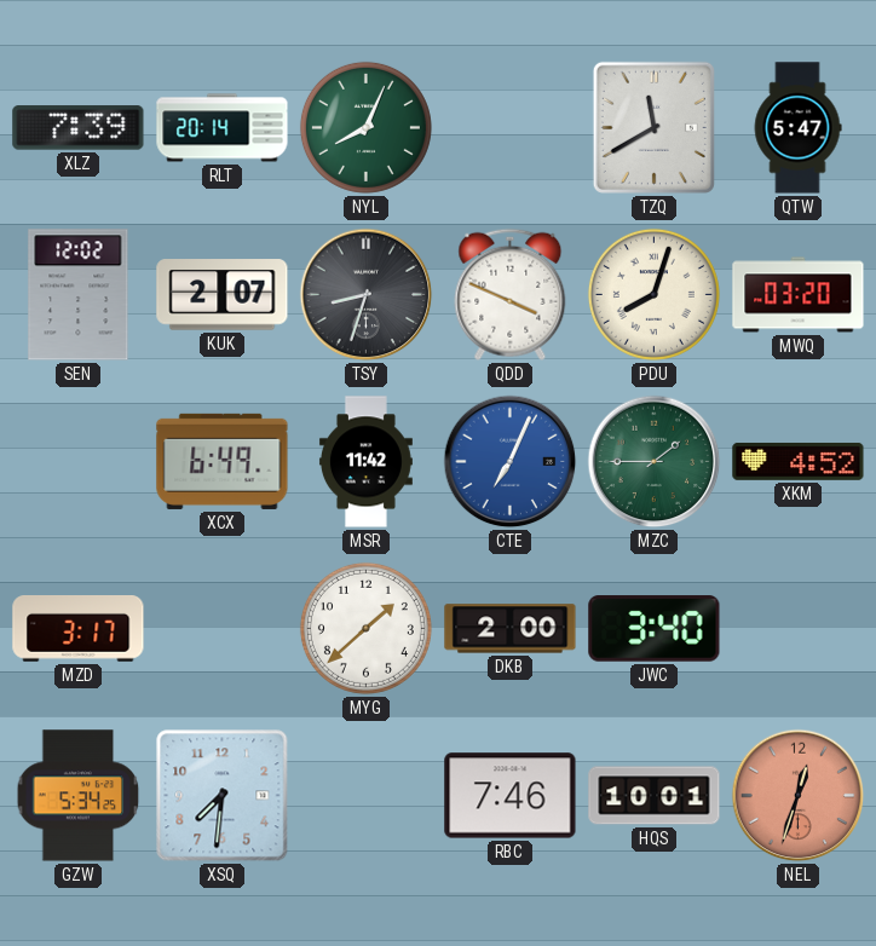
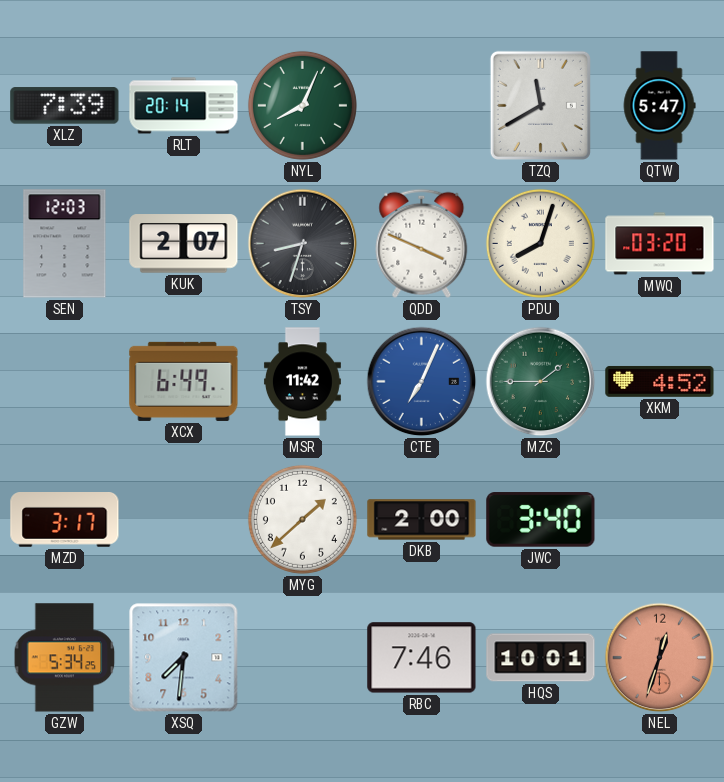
SEN: 12:02 -> 12:03 (65, 244)
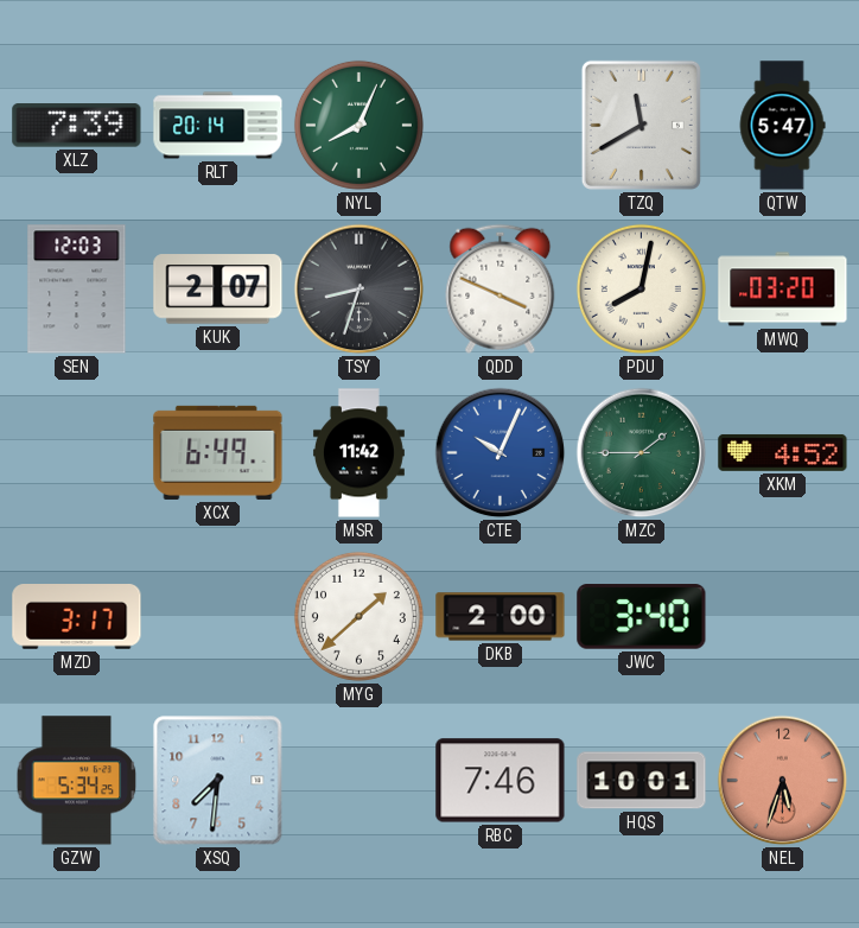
PDU: 8:03 -> 8:02 (641, 288)
CTE: 7:04 -> 10:04 (501, 453)
NEL: 12:33 -> 5:33 (783, 781)
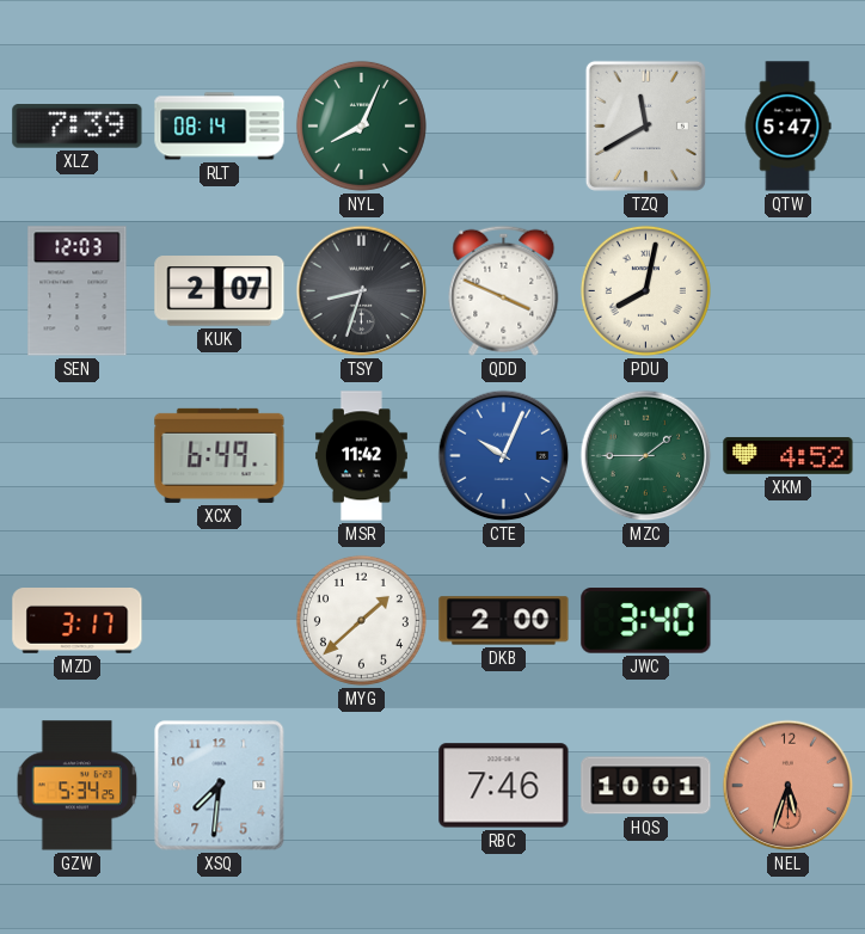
RLT: 20:14 -> 08:14 (220, 127)
MWQ: 03:20 -> none (783, 290)
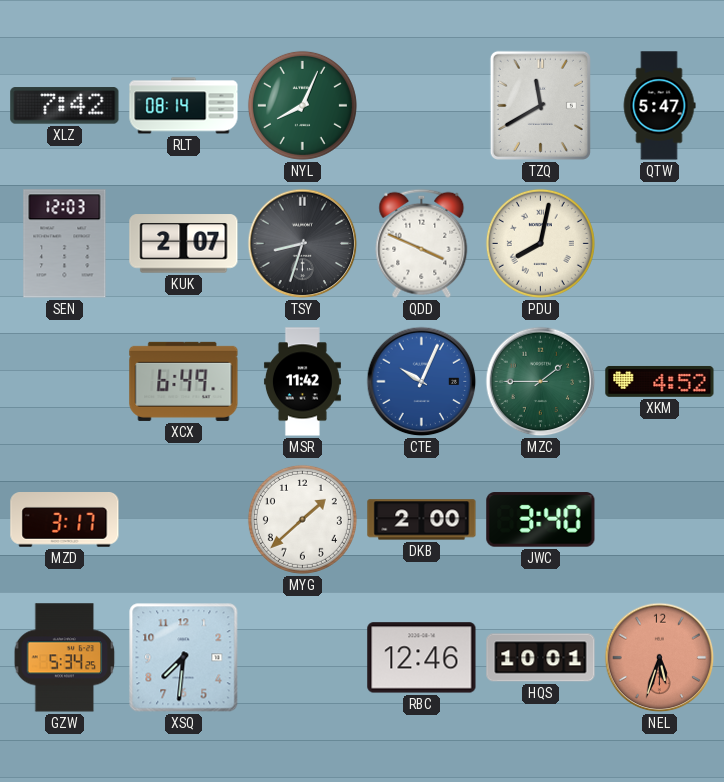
XLZ: 7:39 -> 7:42 (65, 106)
RBC: 7:46 -> 12:46 (422, 658)
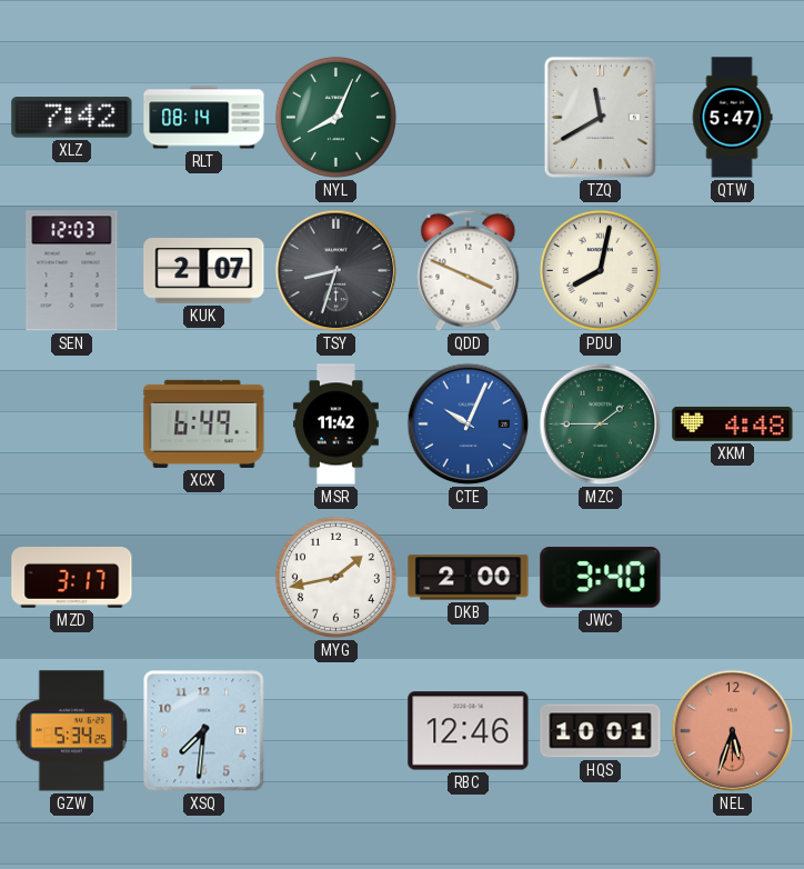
XKM: 4:52 -> 4:48 (733, 423)
MYG: 1:38 -> 1:43 (335, 577)
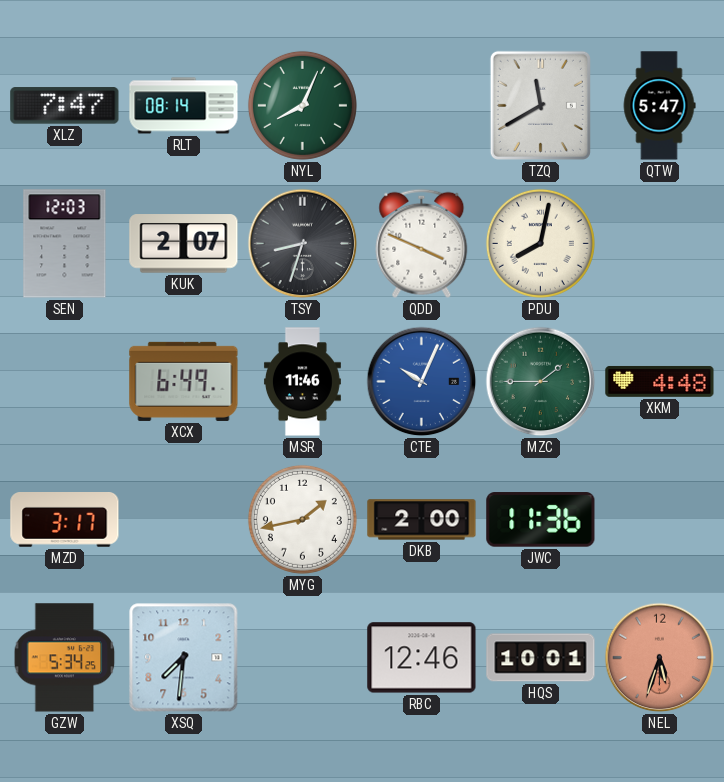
XLZ: 7:42 -> 7:47 (65, 106)
MSR: 11:42 -> 11:46 (302, 382)
JWC: 3:40 -> 11:36 (541, 520)
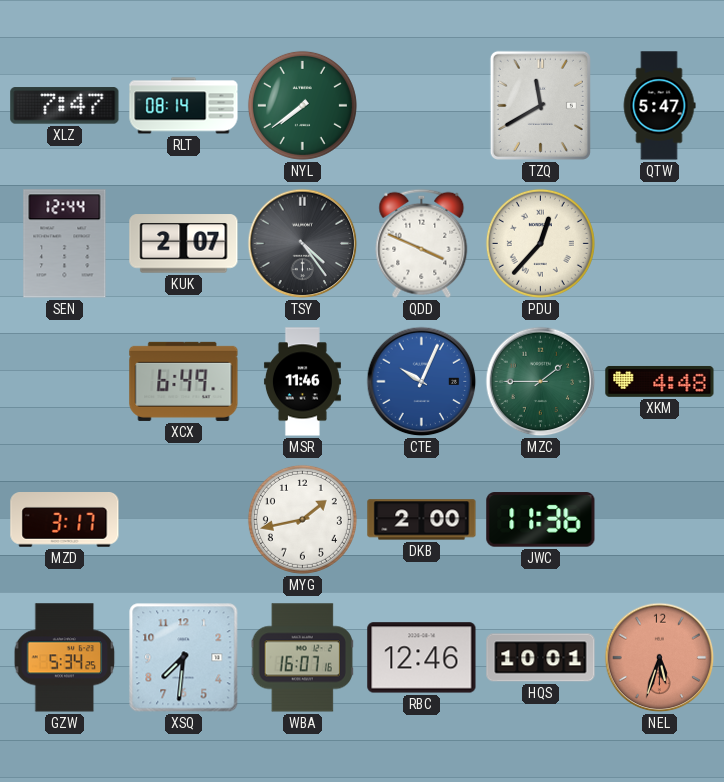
NYL: 8:04 -> 7:39 (302, 105)
SEN: 12:03 -> 12:44 (65, 244)
TSY: 8:33 -> 4:24 (303, 244)
PDU: 8:02 -> 12:37 (540, 243)
WBA: none -> 16:07 (302, 658)
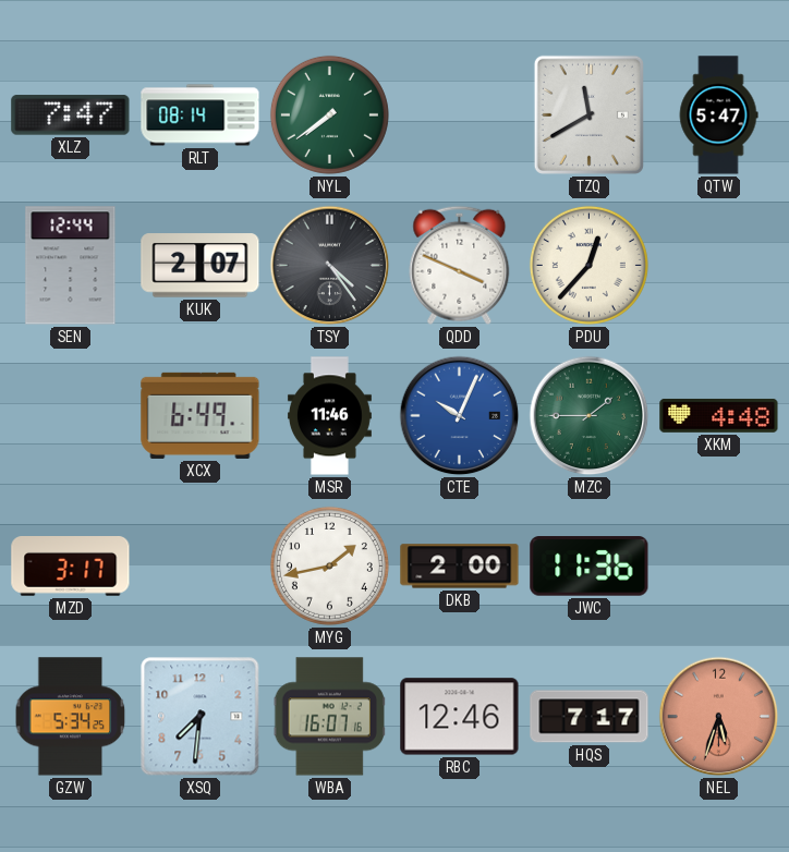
HQS: 10:01 -> 7:17 (590, 717)
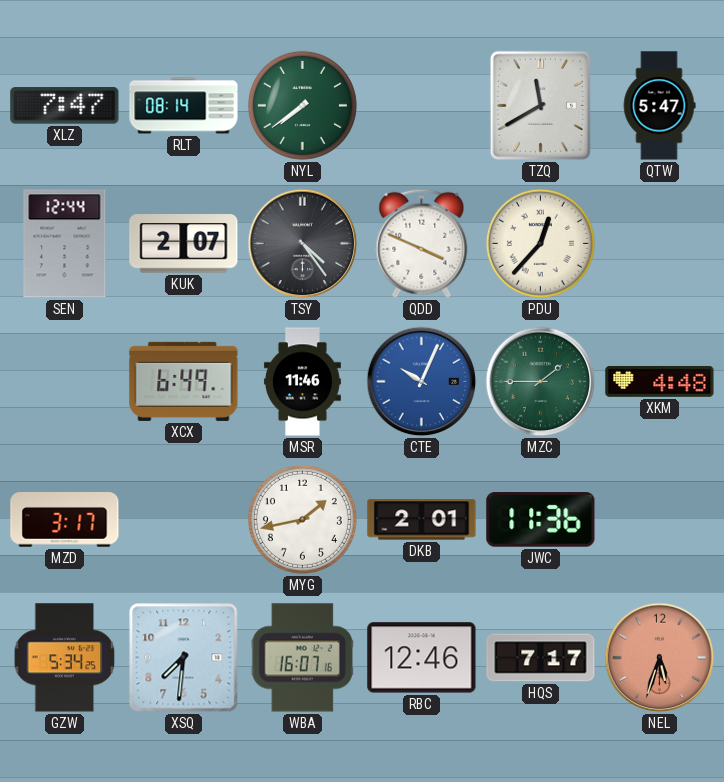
DKB: 2:00 -> 2:01 (422, 520)
